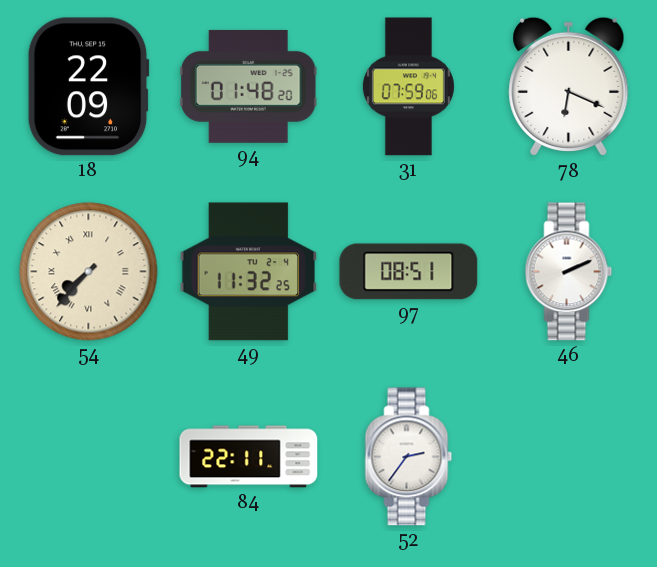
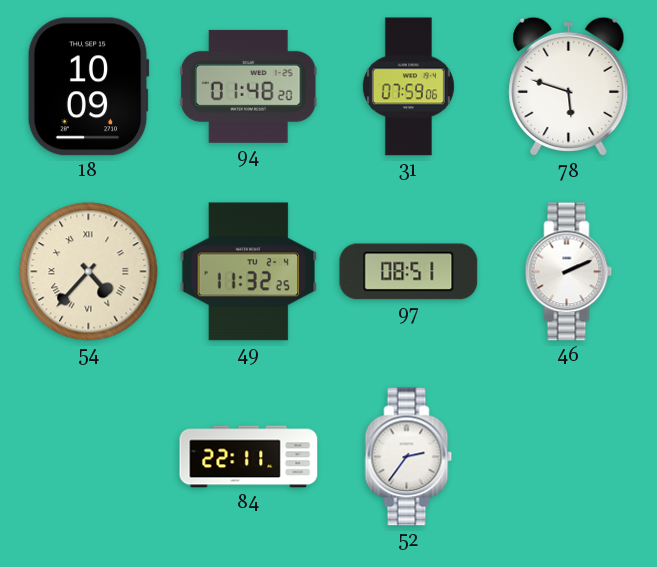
18: 22:09 -> 10:09 (88, 87)
78: 6:19 -> 5:48 (569, 87)
54: 7:37 -> 4:37 (89, 272)
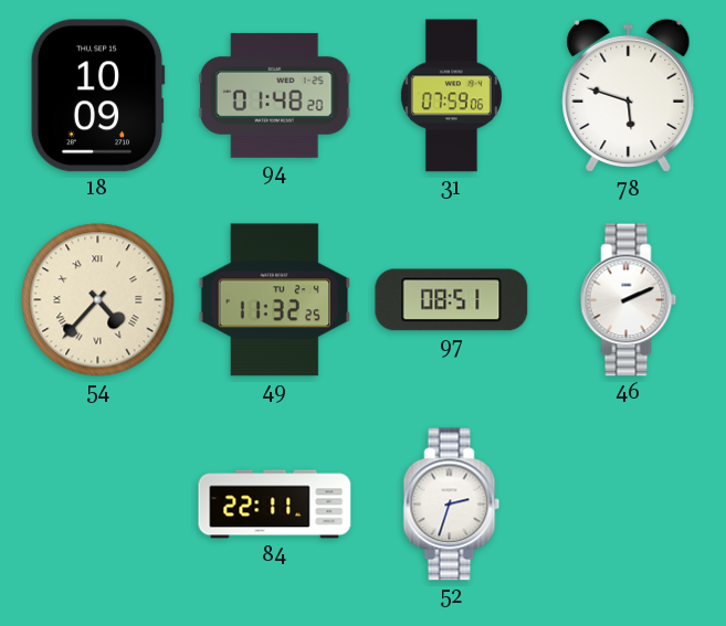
52: 2:36 -> 2:33 (452, 505)
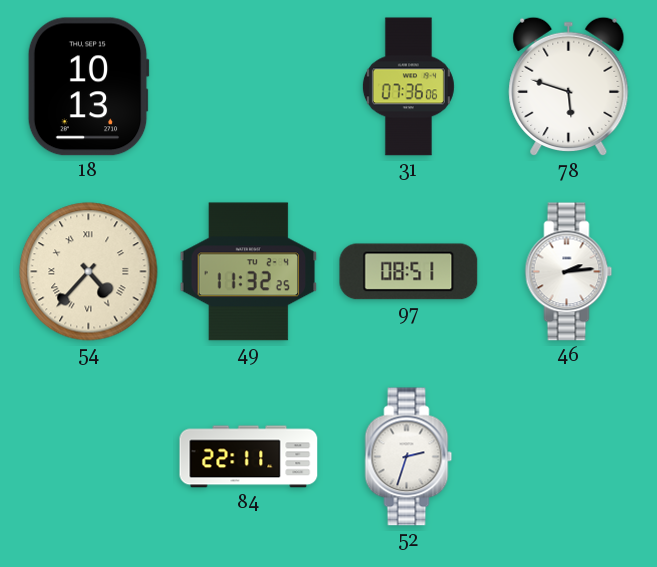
18: 10:09 -> 10:13 (88, 87)
94: 01:48 -> none (274, 95)
31: 07:59 -> 07:36 (408, 87)
46: 2:11 -> 2:14 (569, 272)
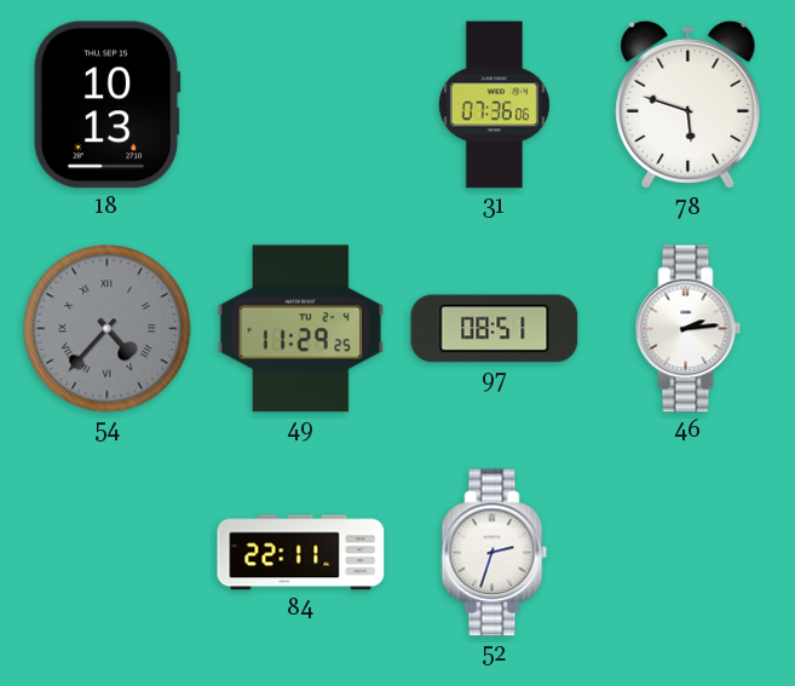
54 dial: cream -> grey (108, 329)
49: 11:32 -> 11:29 (301, 329)
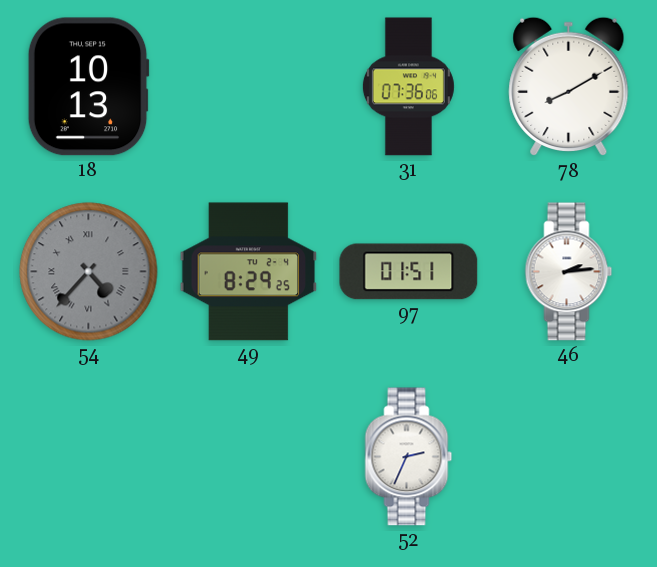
78: 5:48 -> 8:10 (569, 87)
49: 11:29 -> 8:29 (249, 272)
97: 08:51 -> 01:51 (409, 272)
84: 22:11 -> none (301, 553)
52: 2:33 -> 2:34 (409, 457)
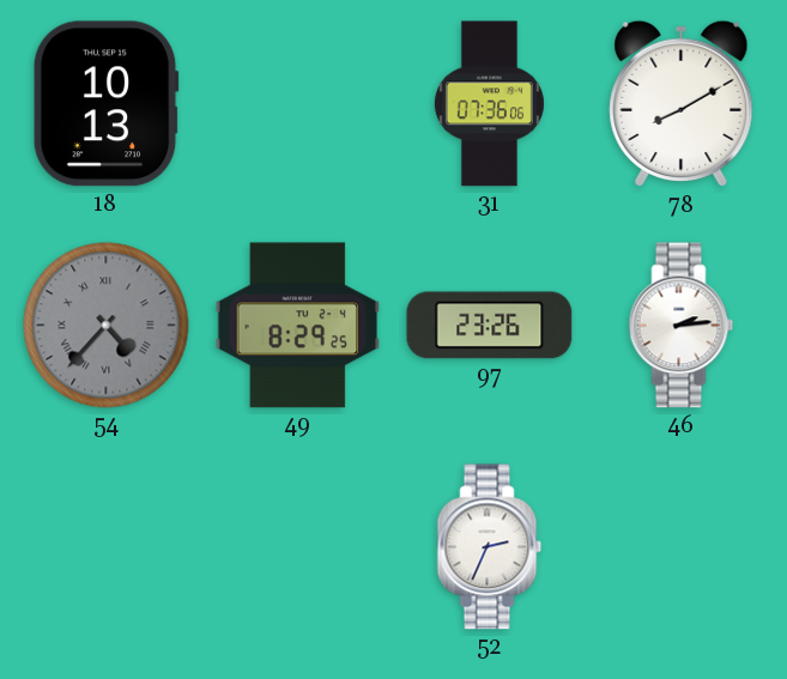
97: 01:51 -> 23:26 (490, 326)
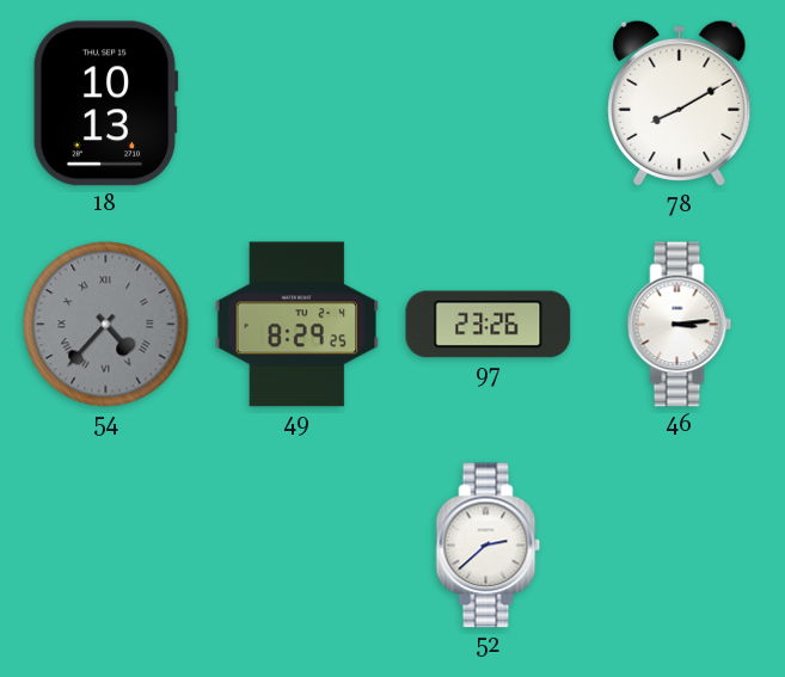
31: 07:36 -> none (489, 104)
46: 2:14 -> 3:14 (680, 325)
52: 2:34 -> 2:38 (489, 546)
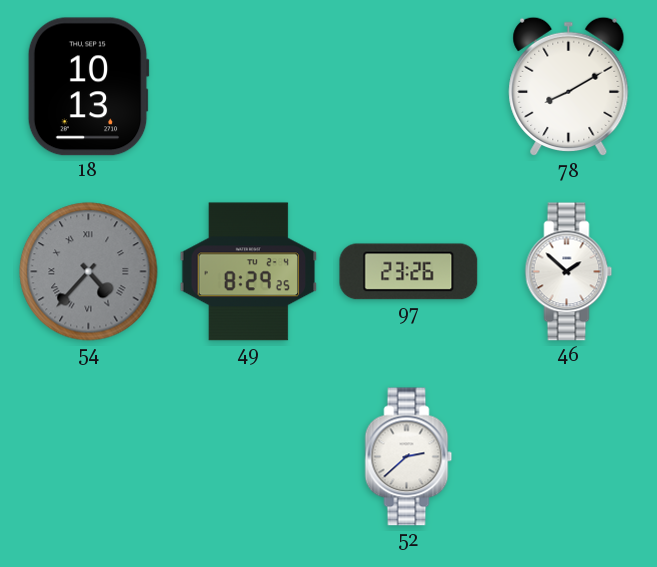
46: 3:14 -> 1:52 (569, 272)
